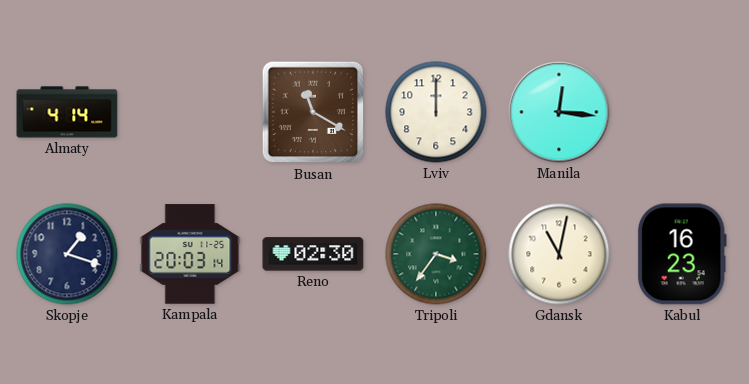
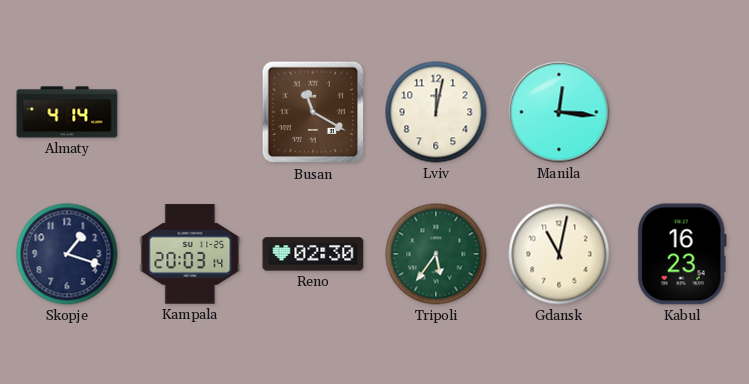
Lviv: 12:00 -> 12:02 (436, 112)
Tripoli: 3:36 -> 5:36 (436, 254)
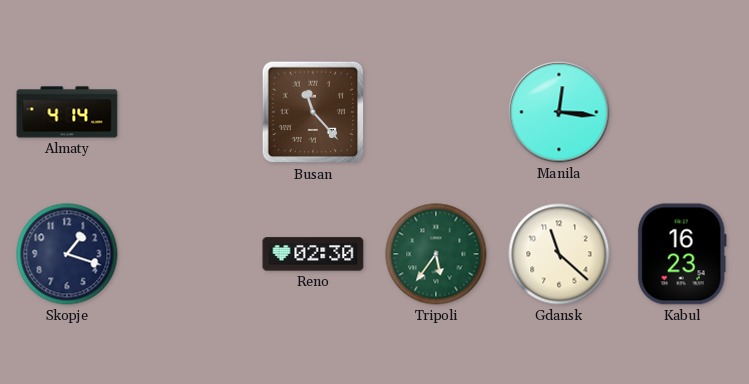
Busan: 11:20 -> 11:23 (313, 112)
Lviv: 12:02 -> none (436, 112)
Kampala: 20:03 -> none (190, 254)
Gdansk: 11:02 -> 11:22 (559, 254)
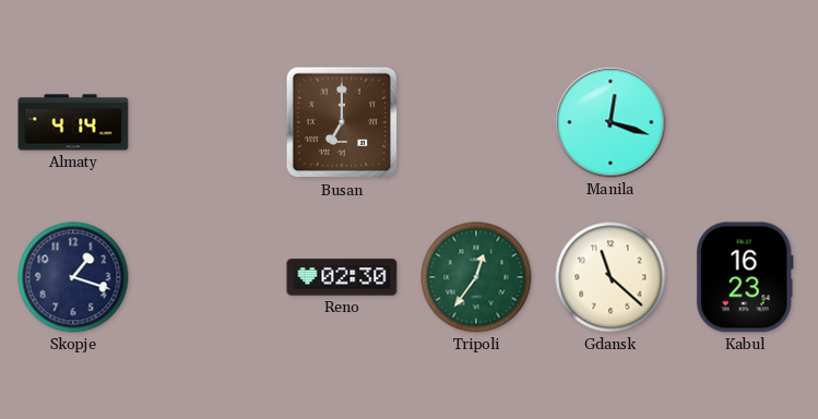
Busan: 11:23 -> 7:00 (342, 122)
Manila: 12:16 -> 12:18 (610, 122)
Tripoli: 5:36 -> 12:36 (476, 277)
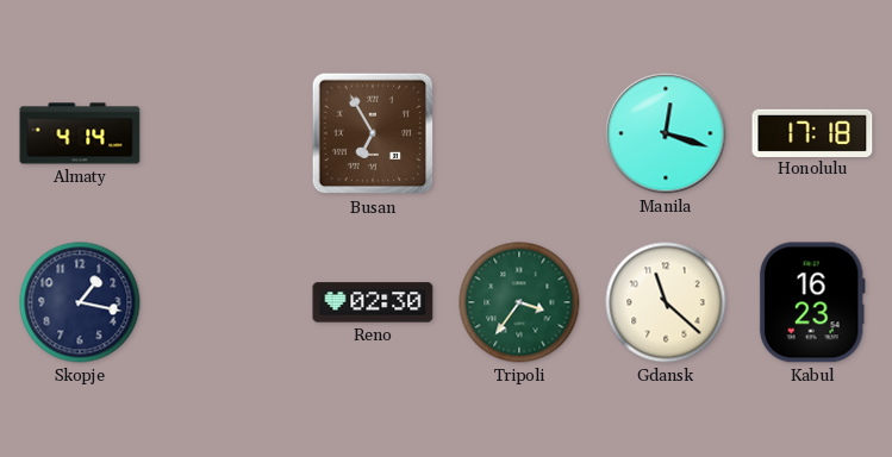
Busan: 7:00 -> 6:55 (373, 133)
Honolulu: none -> 17:18 (812, 132)
Skopje: 1:18 -> 1:17 (80, 302)
Tripoli: 12:36 -> 3:36 (519, 302)
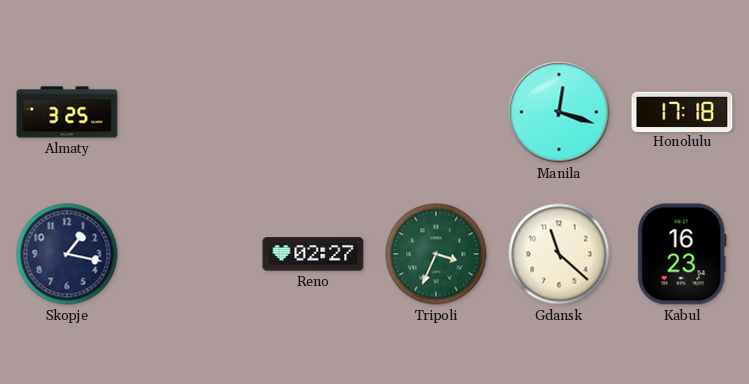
Almaty: 4:14 -> 3:25 (67, 112)
Busan: 6:55 -> none (373, 133)
Reno: 02:30 -> 02:27 (313, 254)
Tripoli: 3:36 -> 3:34 (436, 254)
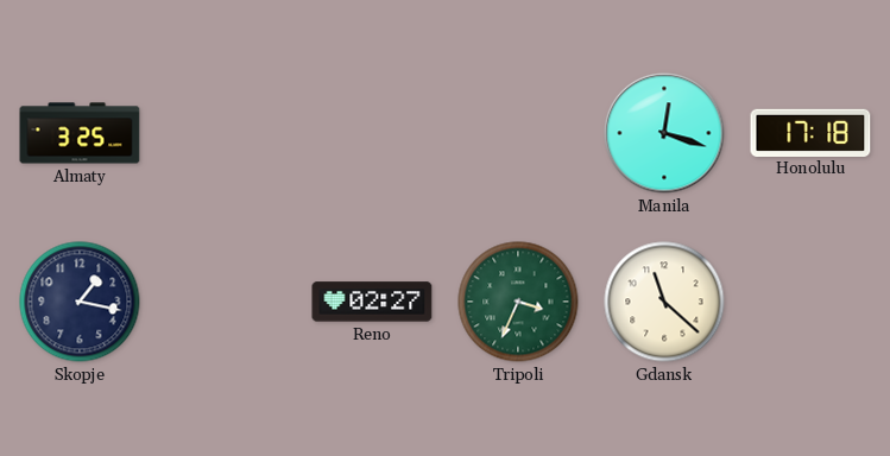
Kabul: 16:23 -> none (682, 254)
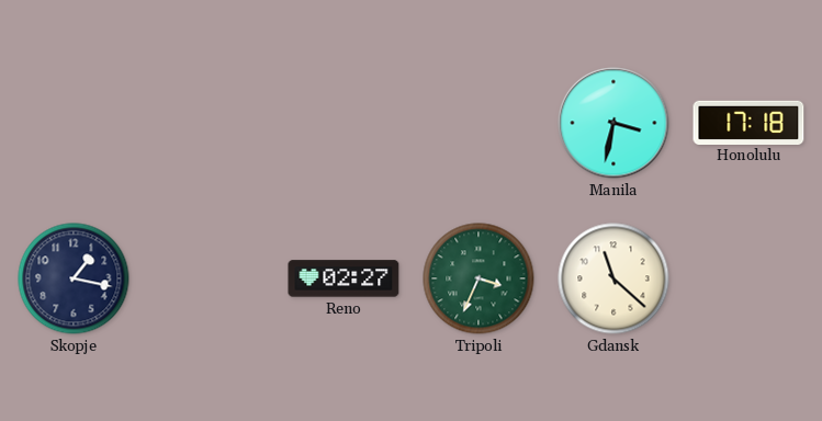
Almaty: 3:25 -> none (80, 133)
Manila: 12:18 -> 3:32 (613, 123)
